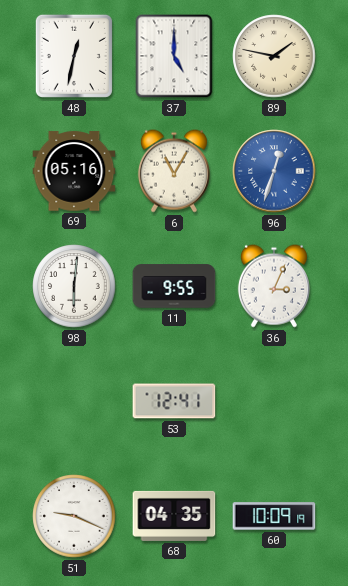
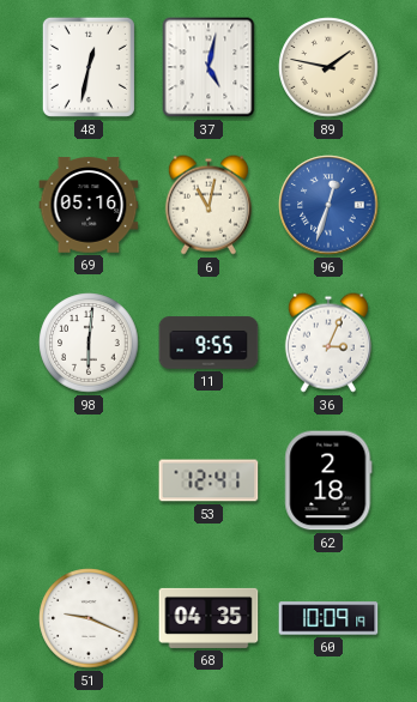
37: 5:00 -> 5:02 (208, 67)
6: 11:05 -> 11:02 (208, 205)
62: none -> 2:18 (328, 480)
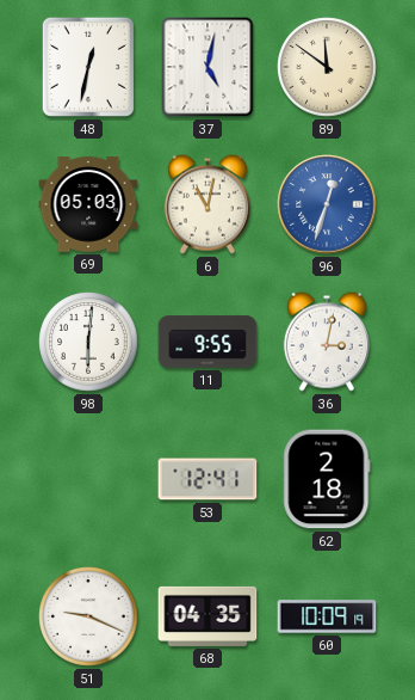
89: 1:47 -> 11:51 (327, 67)
69: 05:16 -> 05:03 (88, 204)
36: 3:04 -> 3:02 (327, 342)
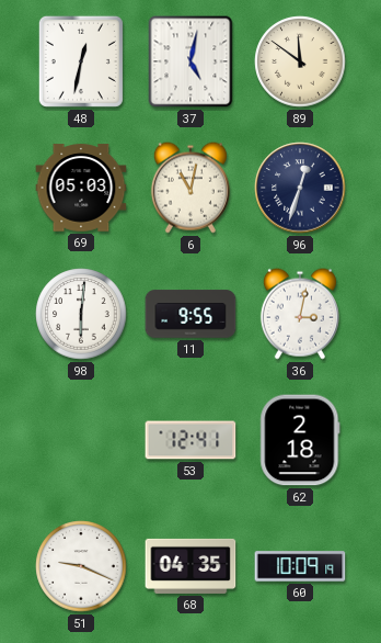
96 dial: blue -> navy (300, 188)
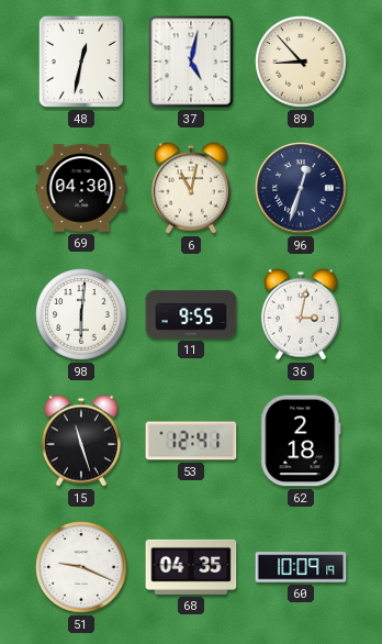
89: 11:51 -> 8:53 (301, 62)
69: 05:03 -> 04:30 (81, 188)
15: none -> 11:27 (81, 441)
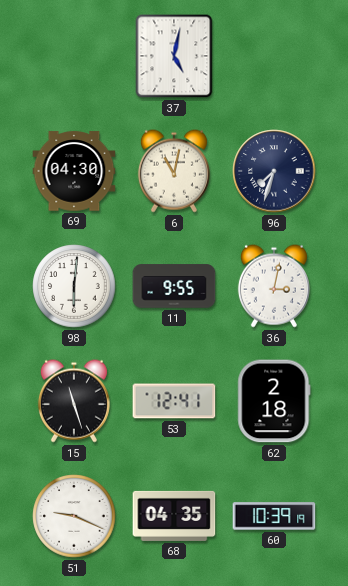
48: 12:32 -> none (81, 62)
89: 8:53 -> none (301, 62)
96: 12:33 -> 7:33 (274, 171)
60: 10:09 -> 10:39 (274, 516)
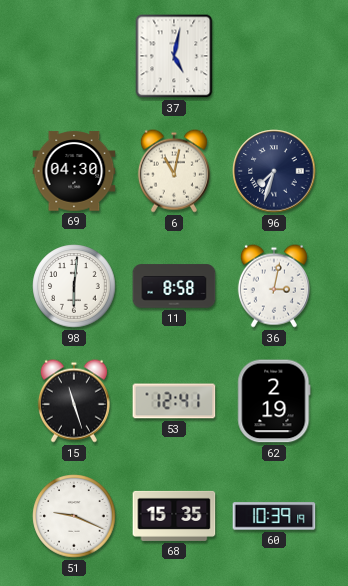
11: 9:55 -> 8:58 (174, 286)
62: 2:18 -> 2:19 (274, 401)
68: 04:35 -> 15:35 (174, 516)
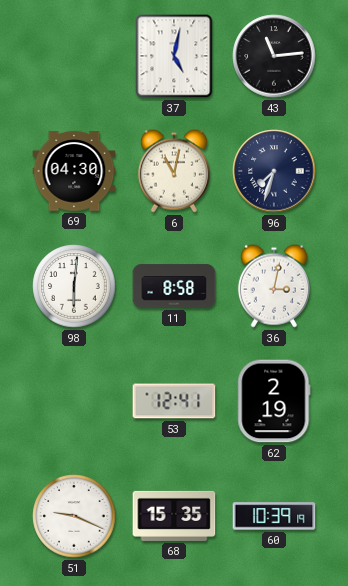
43: none -> 11:14 (274, 56)
15: 11:27 -> none (74, 401)
